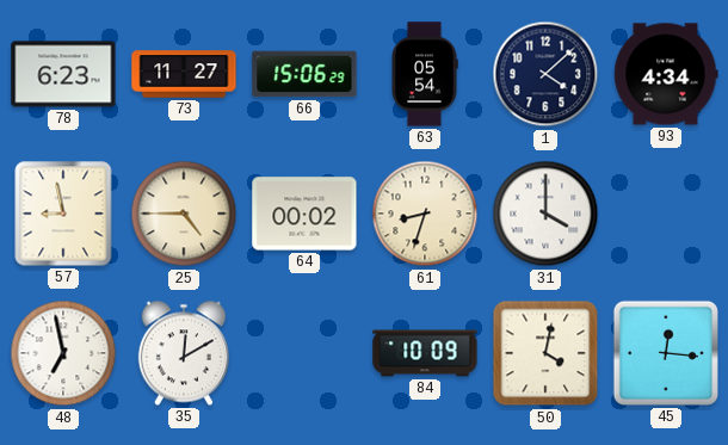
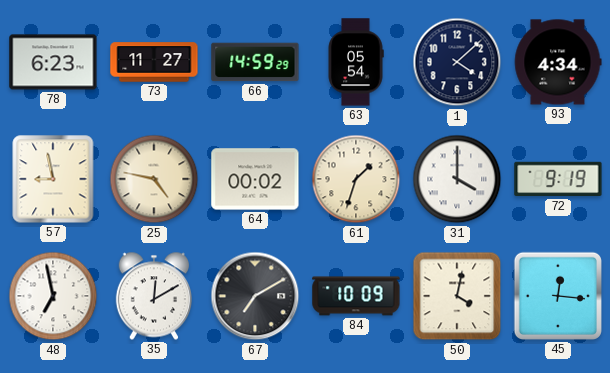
66: 15:06 -> 14:59 (255, 62)
25: 4:45 -> 4:47 (154, 179)
61: 8:33 -> 1:33 (356, 179)
72: none -> 9:19 (558, 179)
67: none -> 7:10 (255, 296)
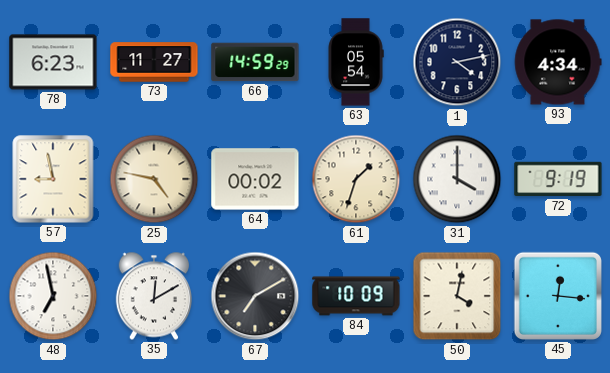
1: 4:08 -> 4:13 (457, 62)
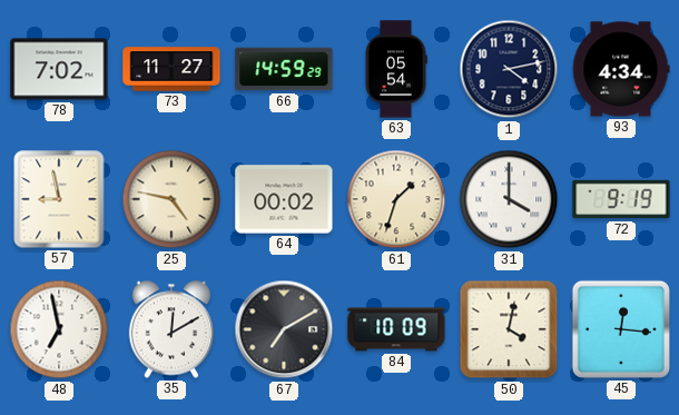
78: 6:23 -> 7:02 (59, 69)
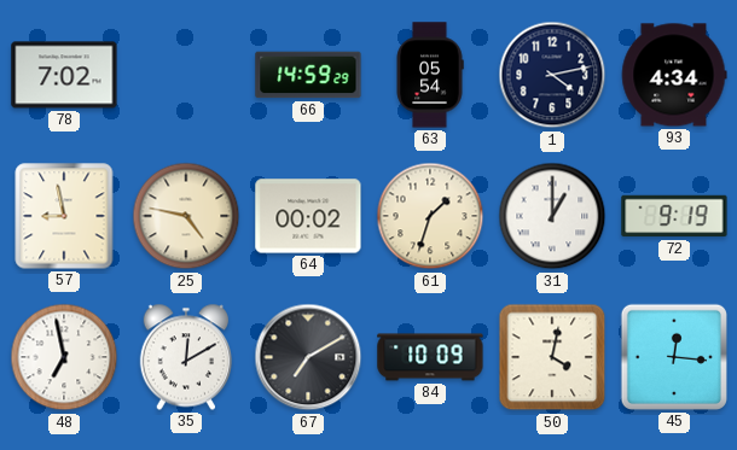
73: 11:27 -> none (171, 69)
31: 4:00 -> 1:00 (552, 216)
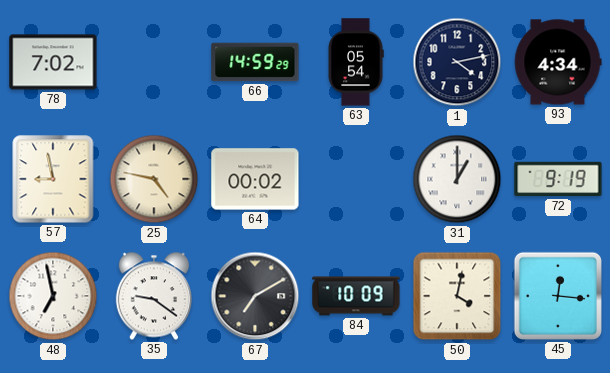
61: 1:33 -> none (430, 216)
35: 12:10 -> 9:21 (153, 296)
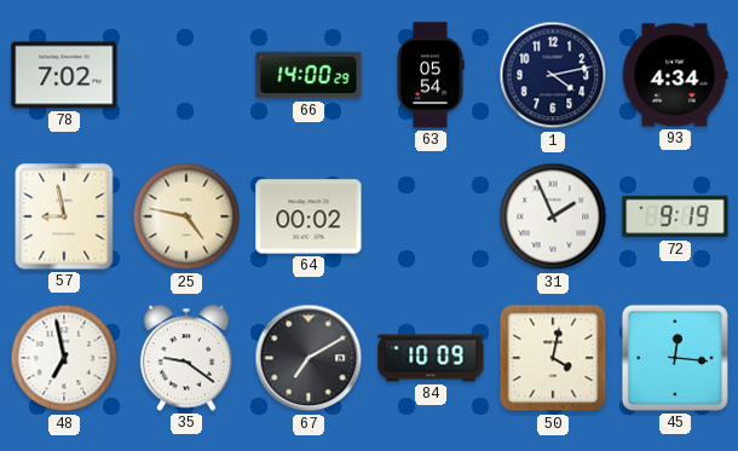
66: 14:59 -> 14:00 (309, 75)
31: 1:00 -> 1:56 (553, 216)
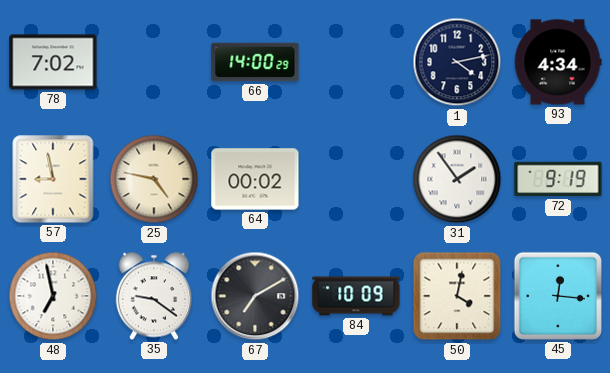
63: 05:54 -> none (431, 75)
31: 1:56 -> 1:54 (457, 179)
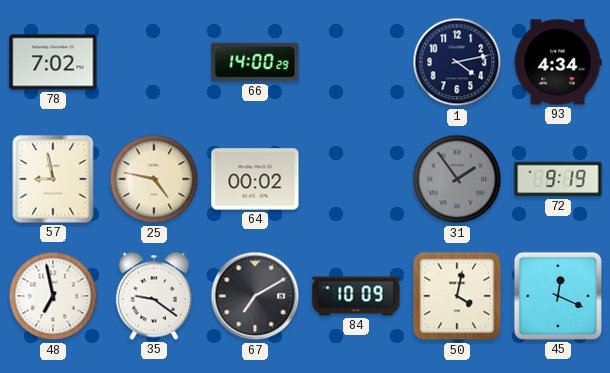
31 dial: white -> grey (457, 179)
45: 12:16 -> 12:19 (558, 296)
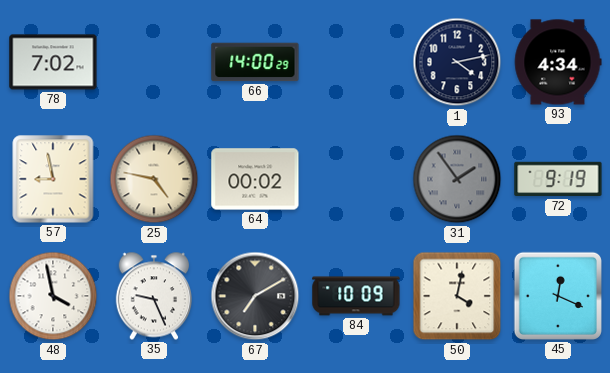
48: 6:58 -> 3:58 (53, 296)
35: 9:21 -> 9:26 (153, 296)
